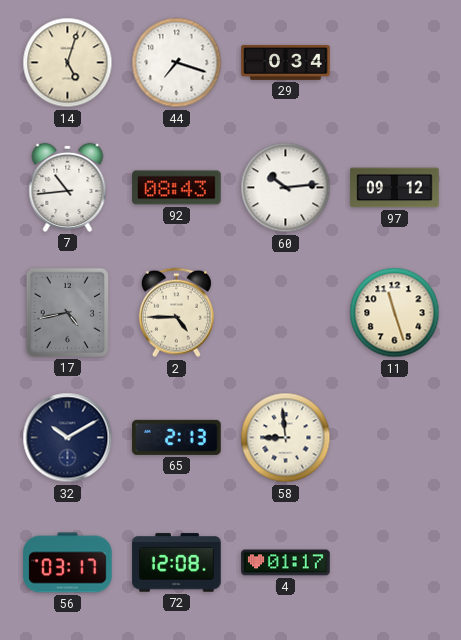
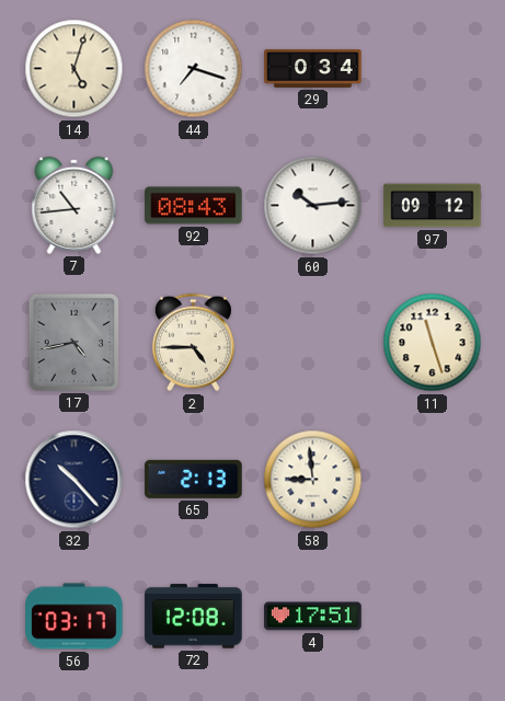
32: 10:10 -> 10:23 (74, 480)
4: 01:17 -> 17:51 (313, 617)
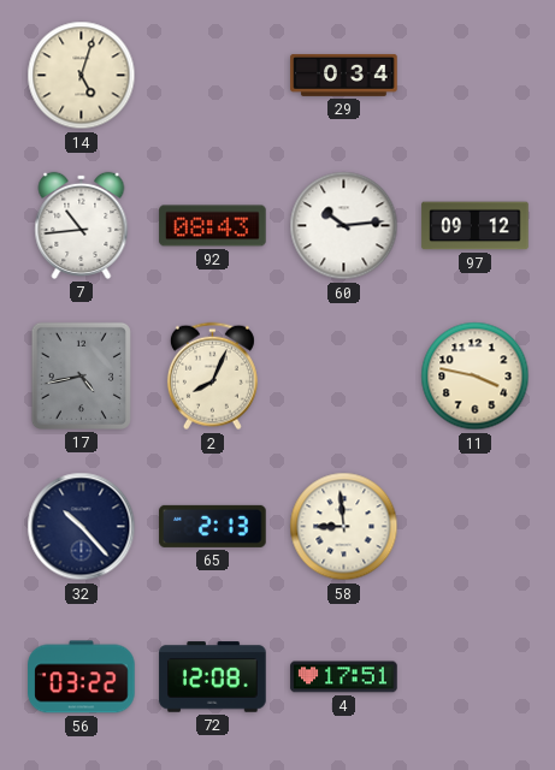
44: 7:18 -> none (194, 69)
2: 4:45 -> 8:04 (212, 377)
11: 11:27 -> 3:47 (476, 377)
56: 03:17 -> 03:22 (82, 677)
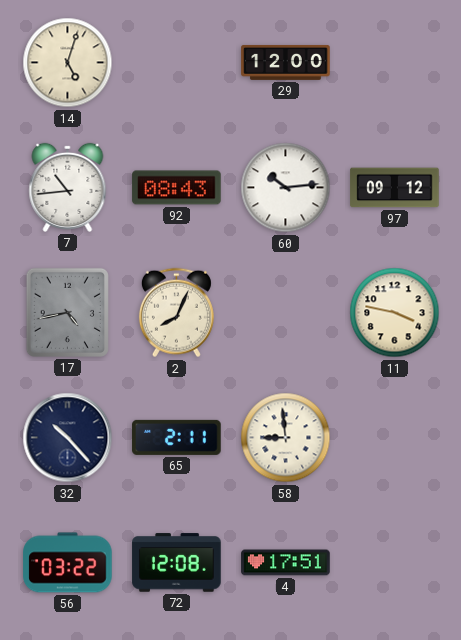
29: 0:34 -> 12:00 (286, 62)
65: 2:13 -> 2:11 (177, 437)
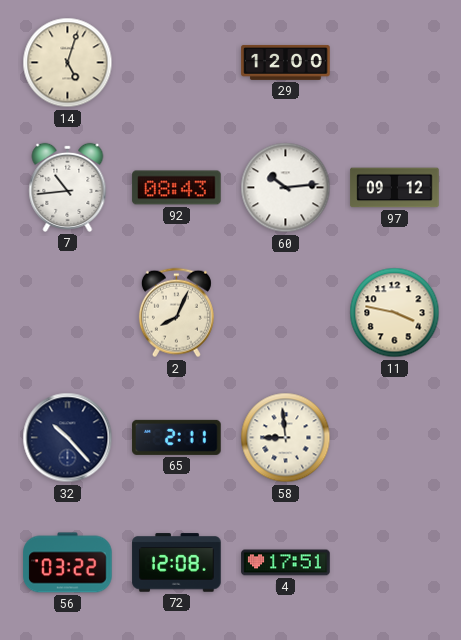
17: 4:43 -> none (67, 312)
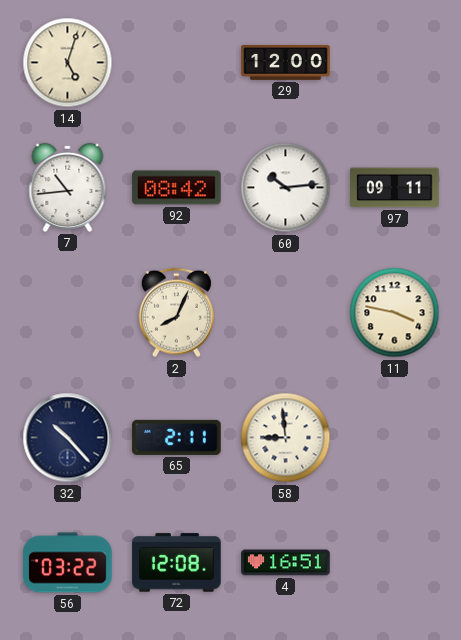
92: 08:43 -> 08:42 (177, 188)
97: 09:12 -> 09:11 (395, 188)
4: 17:51 -> 16:51 (286, 563)
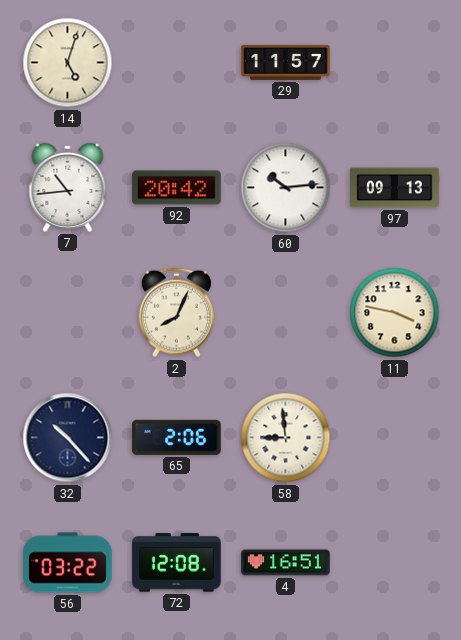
29: 12:00 -> 11:57 (286, 62)
92: 08:42 -> 20:42 (177, 188)
97: 09:11 -> 09:13 (395, 188)
65: 2:11 -> 2:06 (177, 437)
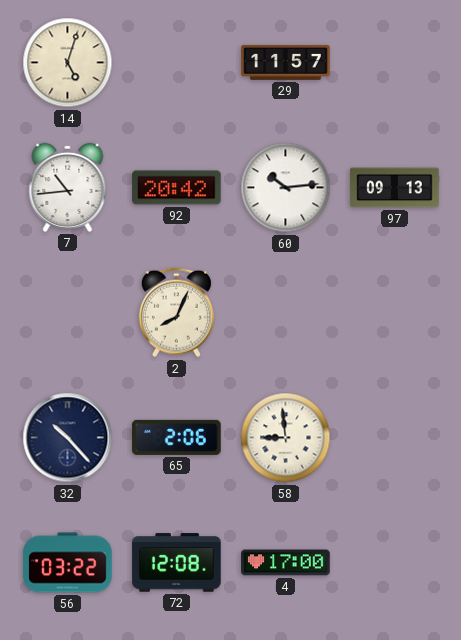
11: 3:47 -> none (395, 313)
4: 16:51 -> 17:00 (286, 563)
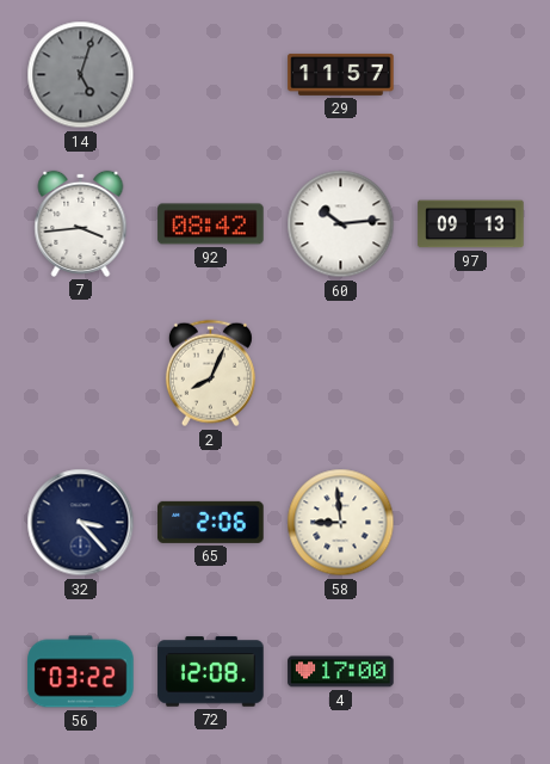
14 dial: cream -> grey (81, 75)
7: 10:44 -> 3:44 (81, 223)
92: 20:42 -> 08:42 (211, 224)
32: 10:23 -> 3:23 (81, 523)
